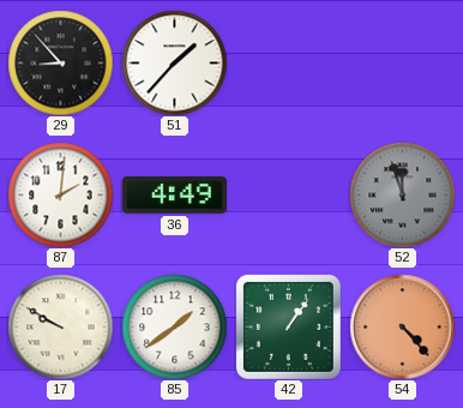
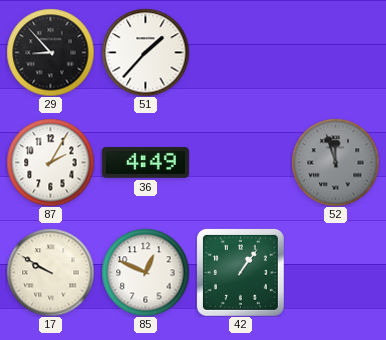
87: 2:01 -> 2:05 (50, 162)
85: 1:39 -> 12:49 (145, 272)
54: 4:23 -> none (402, 326)
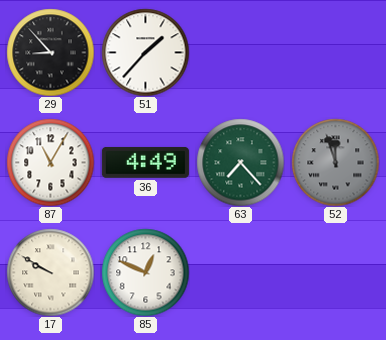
87: 2:05 -> 11:05 (50, 162)
63: none -> 7:23 (240, 162)
42: 1:06 -> none (240, 272)
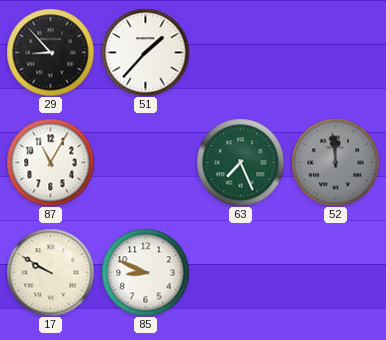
36: 4:49 -> none (145, 162)
63: 7:23 -> 7:26 (240, 162)
52: 11:57 -> 11:59 (335, 162)
85: 12:49 -> 8:49 (145, 272)
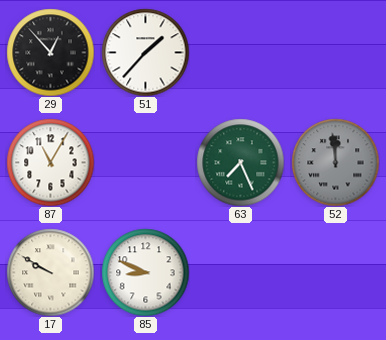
29: 8:53 -> 12:53 (50, 52)
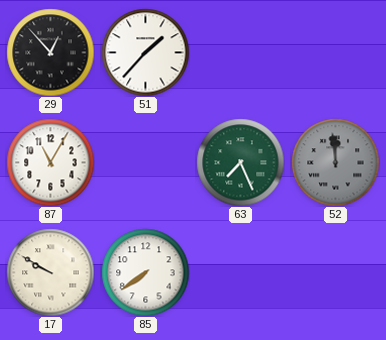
85: 8:49 -> 7:39 (145, 272)
